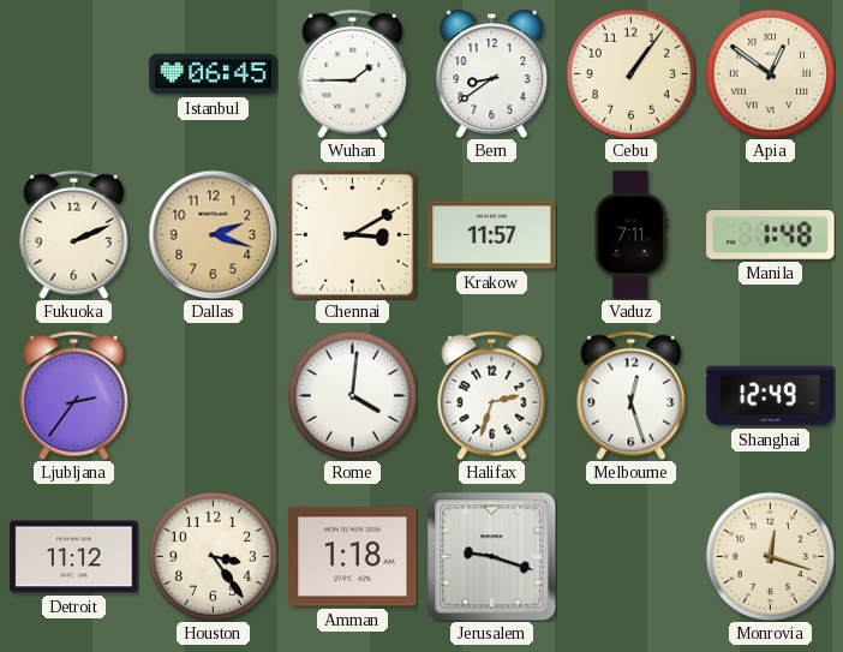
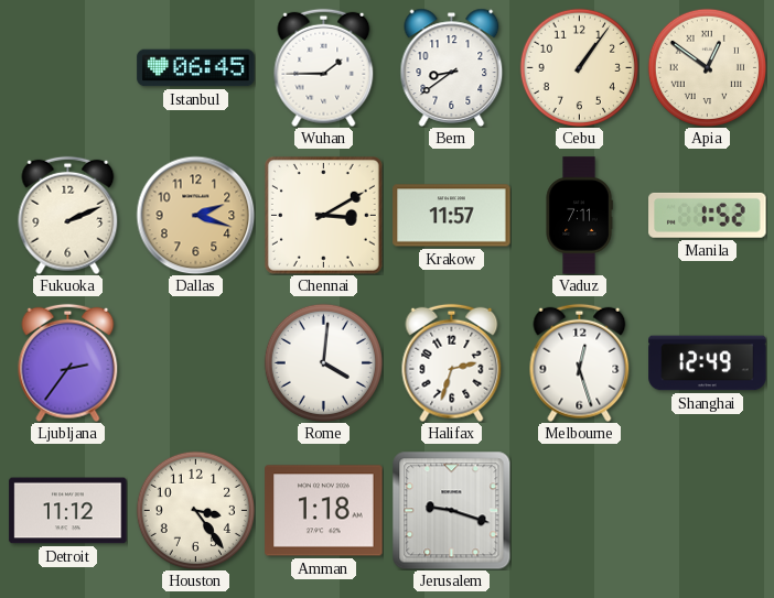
Manila: 1:48 -> 1:52 (708, 215)
Monrovia: 12:18 -> none (770, 556)
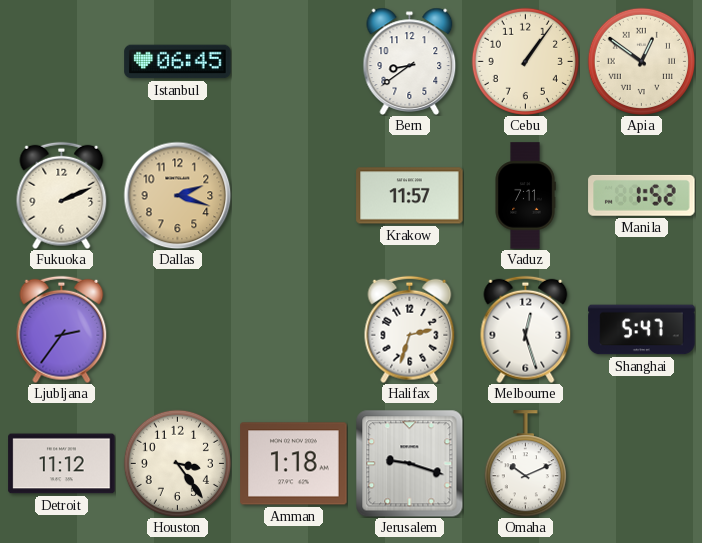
Wuhan: 1:45 -> none (324, 67)
Chennai: 3:10 -> none (323, 215)
Rome: 4:01 -> none (323, 362)
Shanghai: 12:49 -> 5:47 (642, 330)
Omaha: none -> 10:11 (525, 464)
